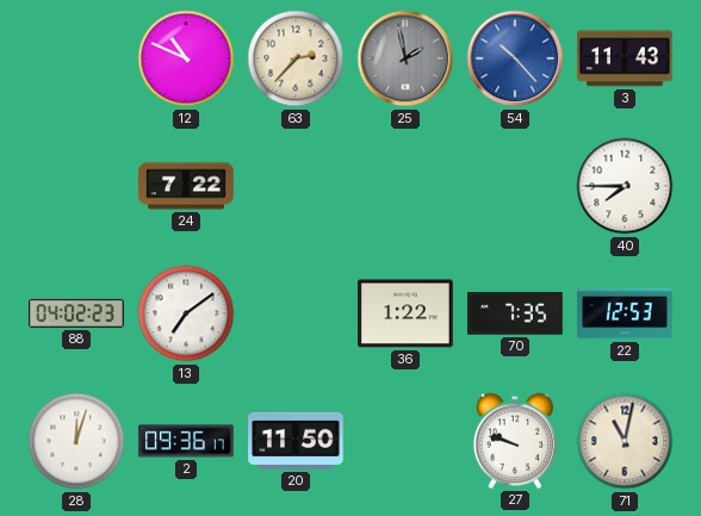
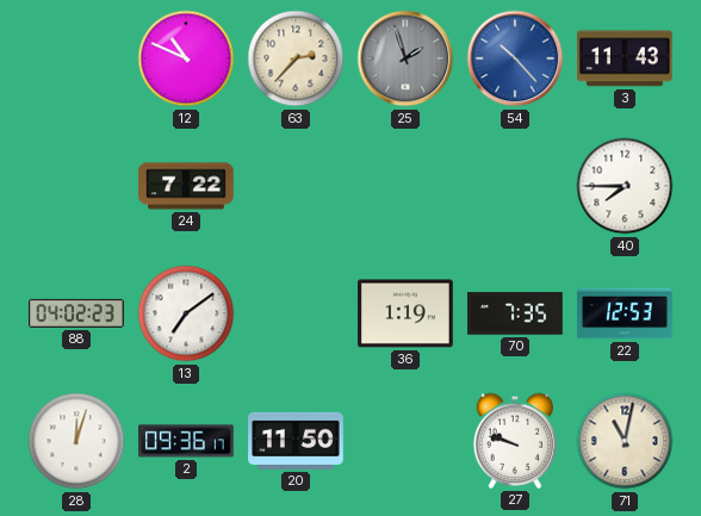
25: 1:58 -> 1:57 (405, 58)
36: 1:22 -> 1:19 (407, 313)
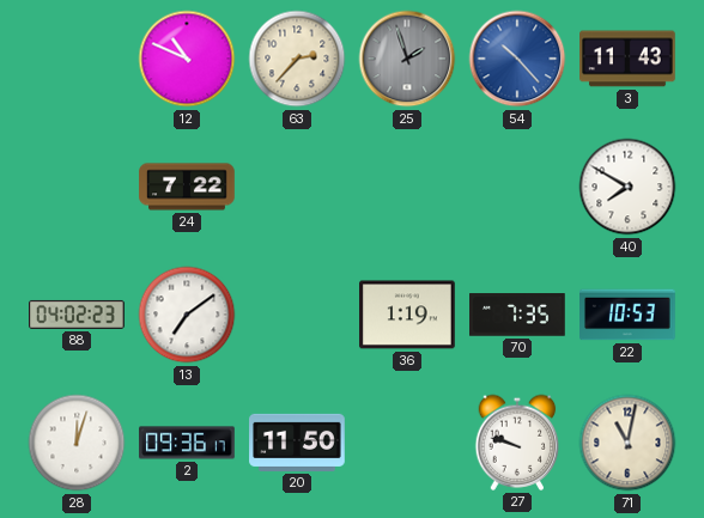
40: 7:45 -> 7:50 (627, 187)
22: 12:53 -> 10:53 (627, 315)
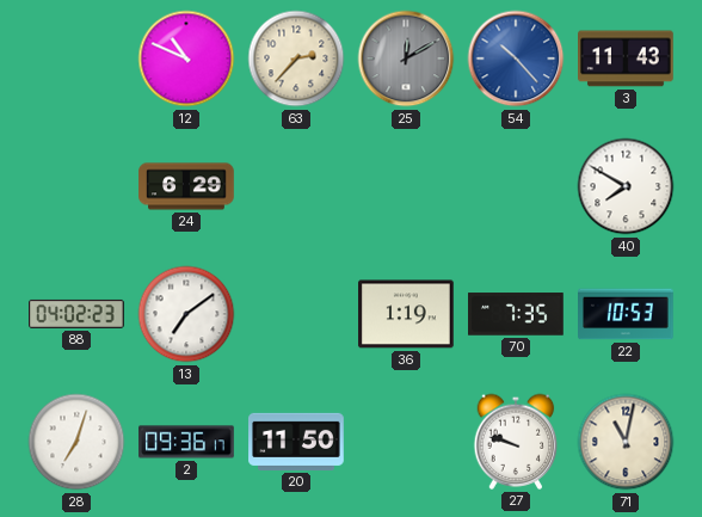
25: 1:57 -> 12:10 (406, 59)
24: 7:22 -> 6:29 (186, 186)
28: 12:03 -> 7:03 (76, 442)
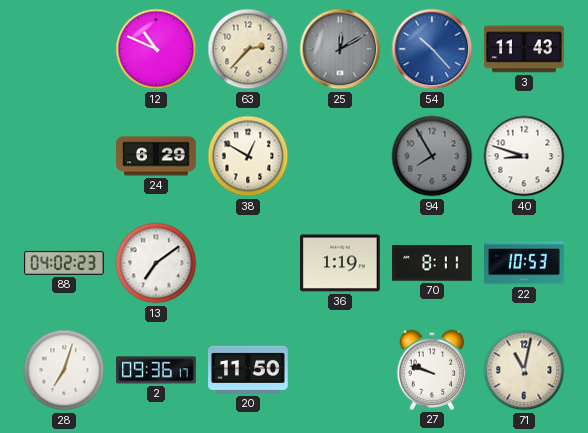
38: none -> 12:50 (248, 156)
94: none -> 7:55 (432, 156)
40: 7:50 -> 8:48 (524, 156)
70: 7:35 -> 8:11 (433, 263)
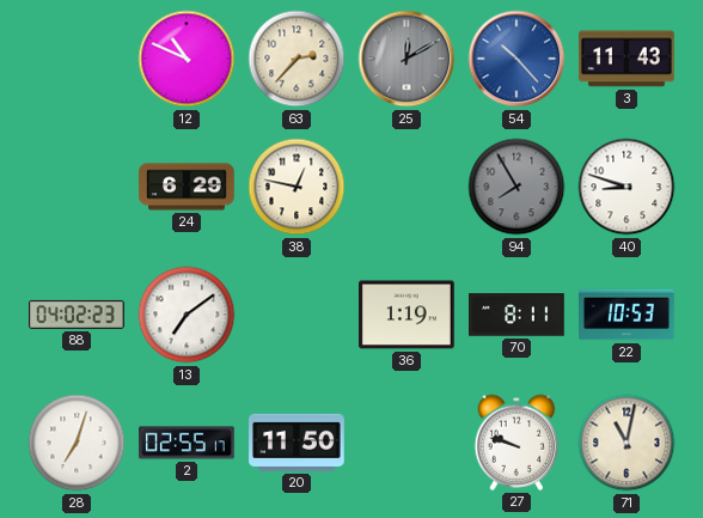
38: 12:50 -> 12:47 (297, 187)
2: 09:36 -> 02:55 (187, 443)
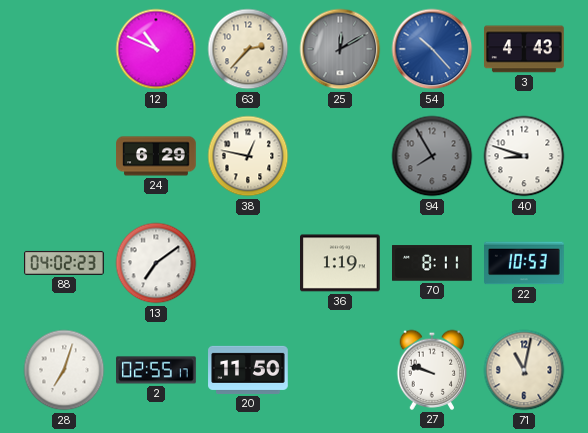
3: 11:43 -> 4:43 (525, 49)
